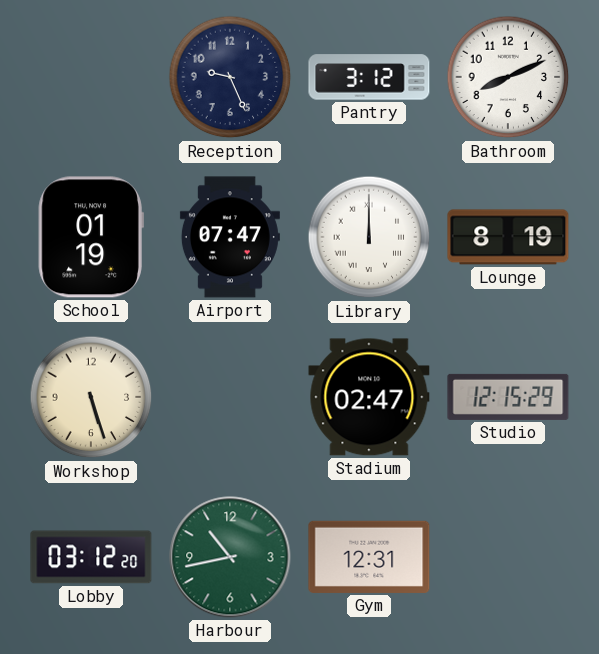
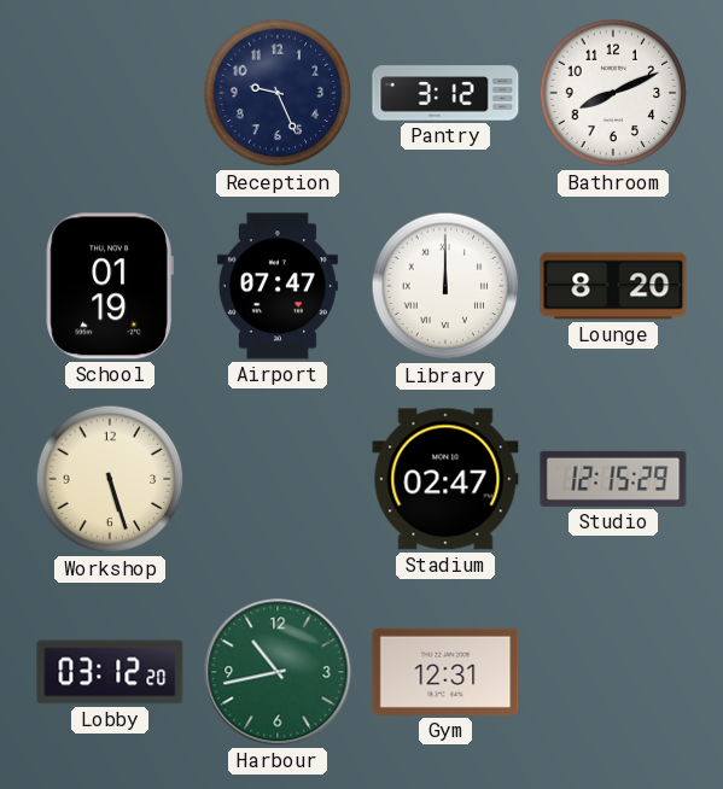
Lounge: 8:19 -> 8:20 (613, 286)
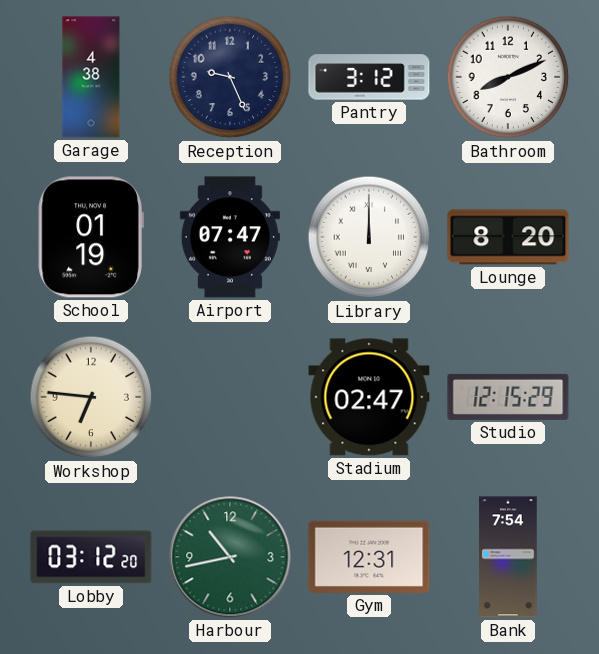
Garage: none -> 4:38 (91, 77)
Workshop: 5:27 -> 6:46 (91, 397)
Bank: none -> 7:54 (508, 557)
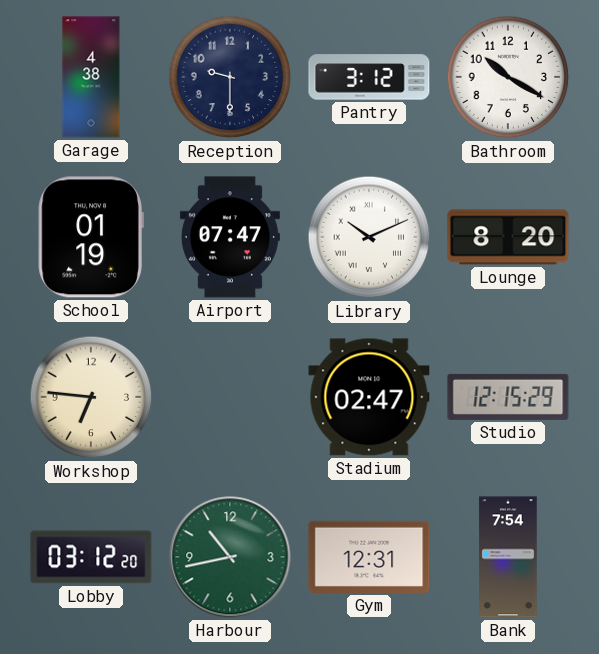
Reception: 9:26 -> 9:30 (230, 77)
Bathroom: 8:11 -> 10:20 (508, 77)
Library: 12:00 -> 10:11 (369, 237)
